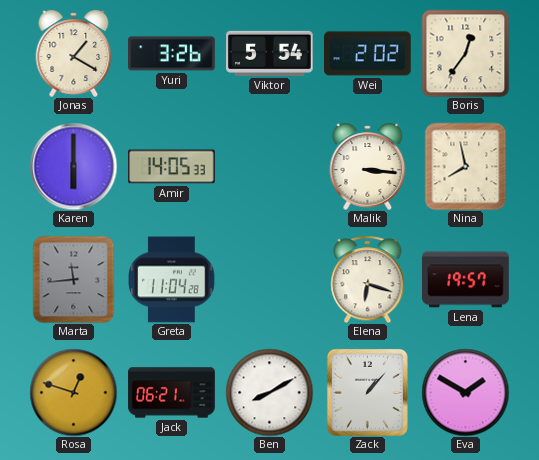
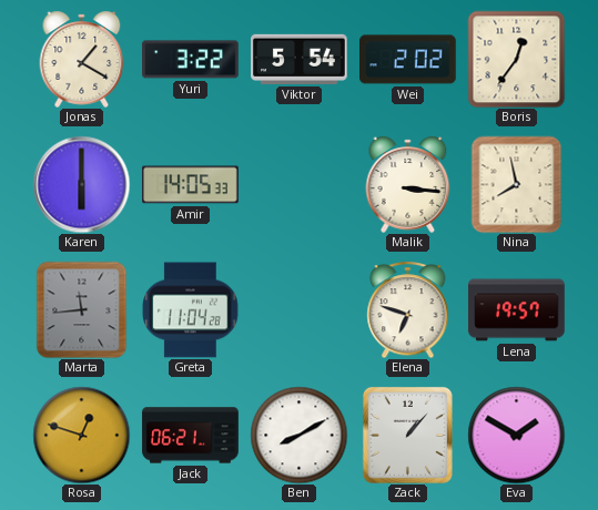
Yuri: 3:26 -> 3:22 (191, 60)
Elena: 6:18 -> 6:48 (408, 309)
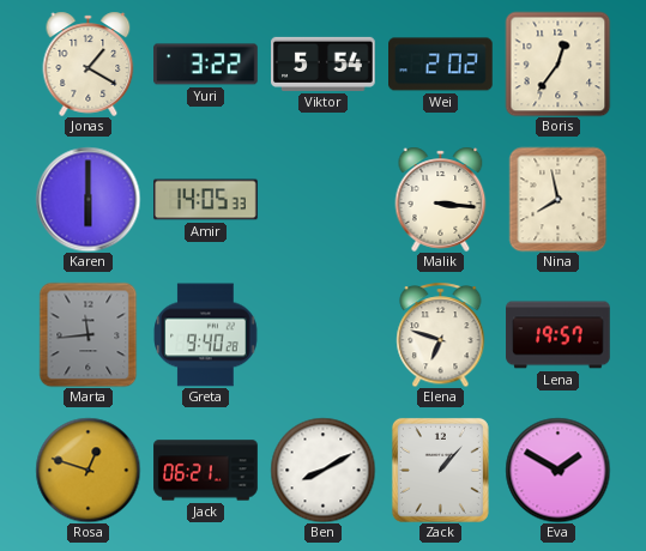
Greta: 11:04 -> 9:40 (205, 335)
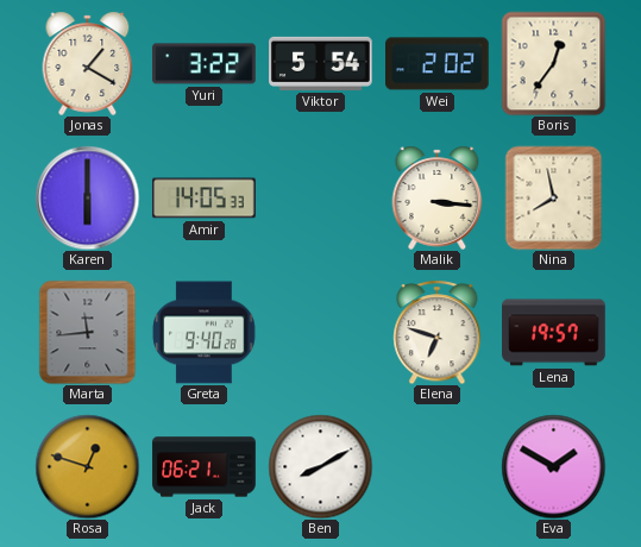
Zack: 1:07 -> none (440, 470)
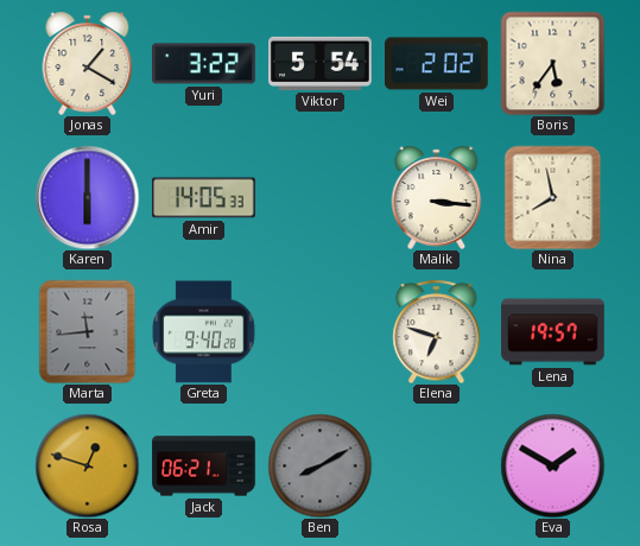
Boris: 12:36 -> 5:36 (552, 63)
Ben dial: white -> grey (319, 465)
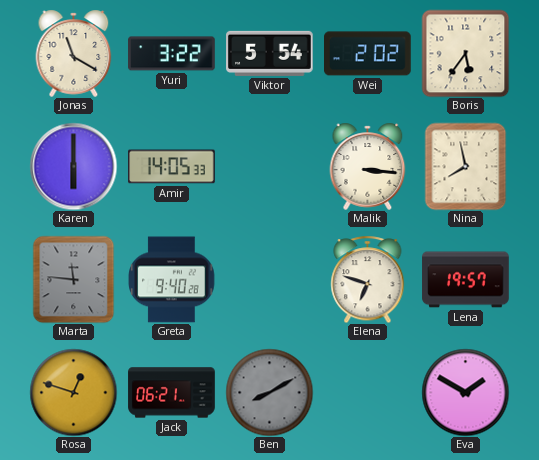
Jonas: 1:20 -> 11:20 (74, 53)
Marta: 11:44 -> 11:46 (74, 279)
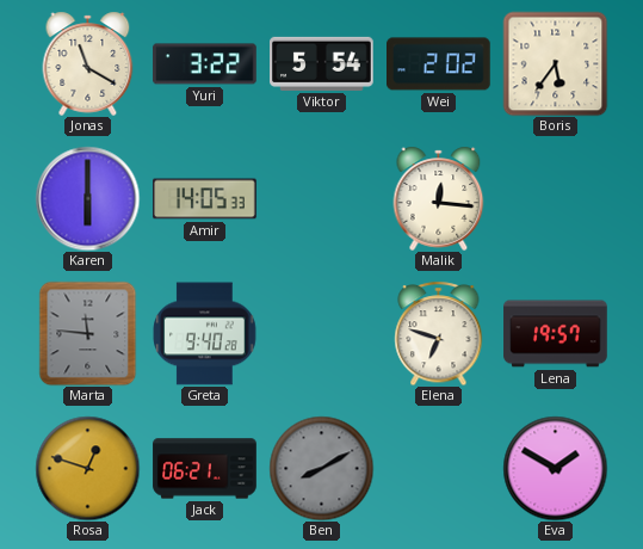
Malik: 3:16 -> 12:16 (439, 198)
Nina: 7:58 -> none (466, 166)
